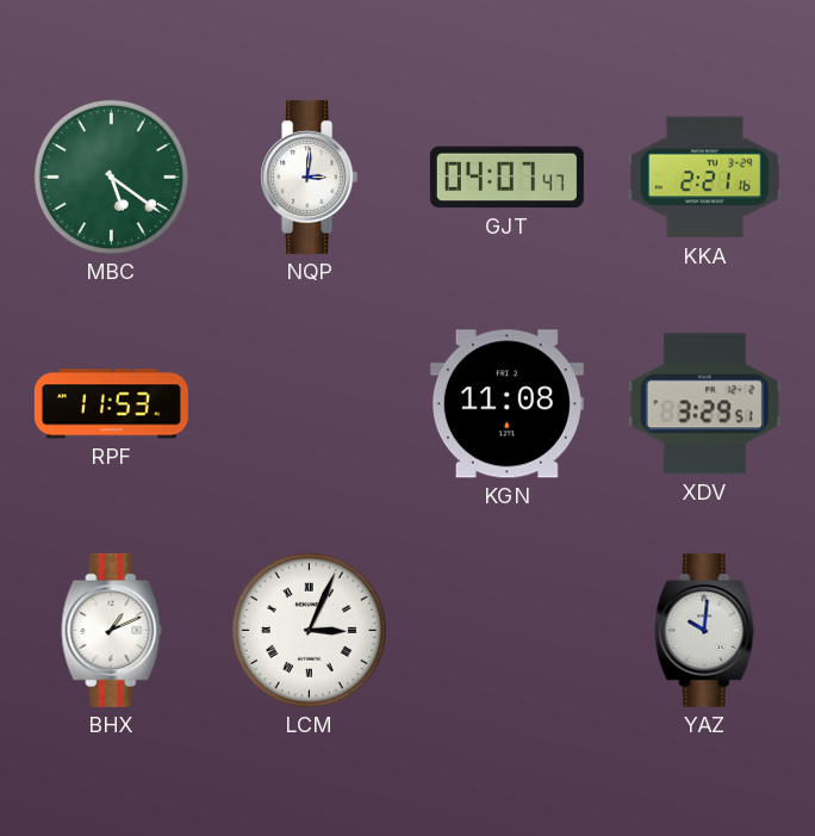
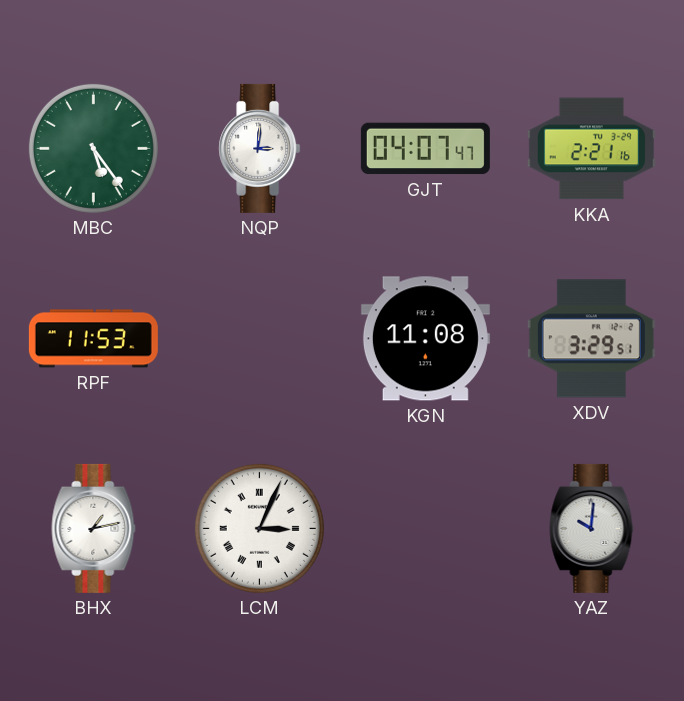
MBC: 5:21 -> 5:24 (93, 148)
BHX: 1:11 -> 1:13 (94, 528)
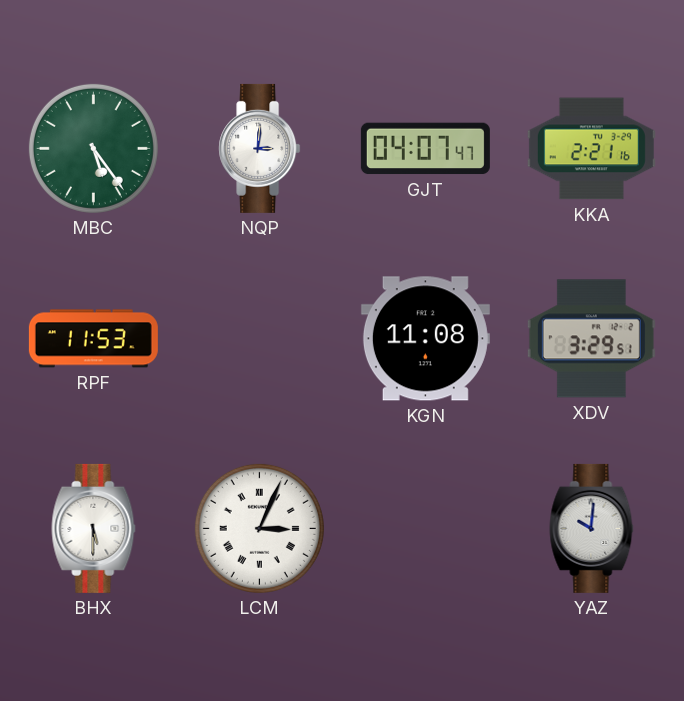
BHX: 1:13 -> 5:30 (94, 528)
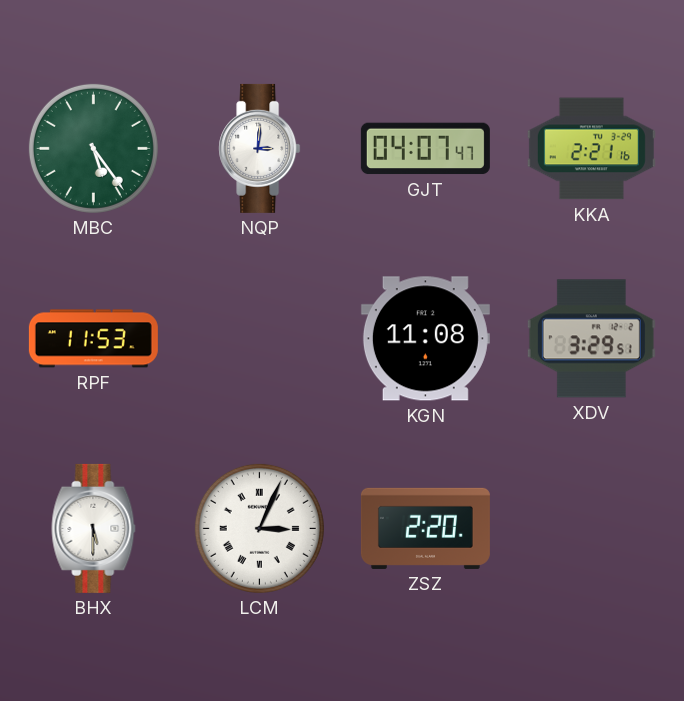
ZSZ: none -> 2:20 (425, 528)
YAZ: 10:01 -> none (592, 528)
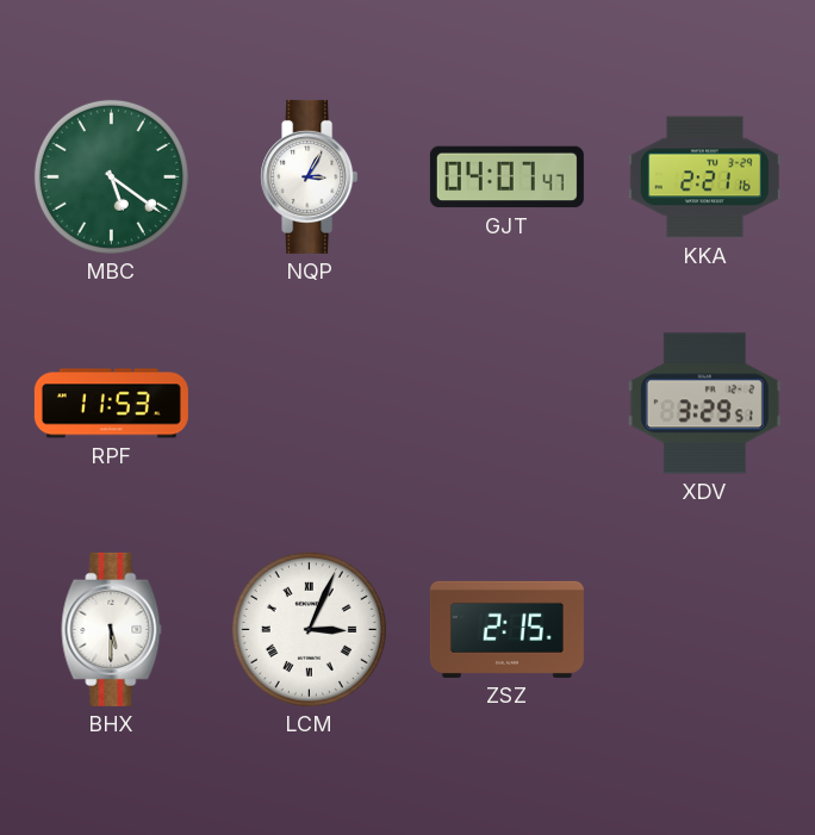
MBC: 5:24 -> 5:21 (111, 176)
NQP: 3:01 -> 3:05 (310, 176)
KGN: 11:08 -> none (425, 339)
ZSZ: 2:20 -> 2:15 (506, 629)
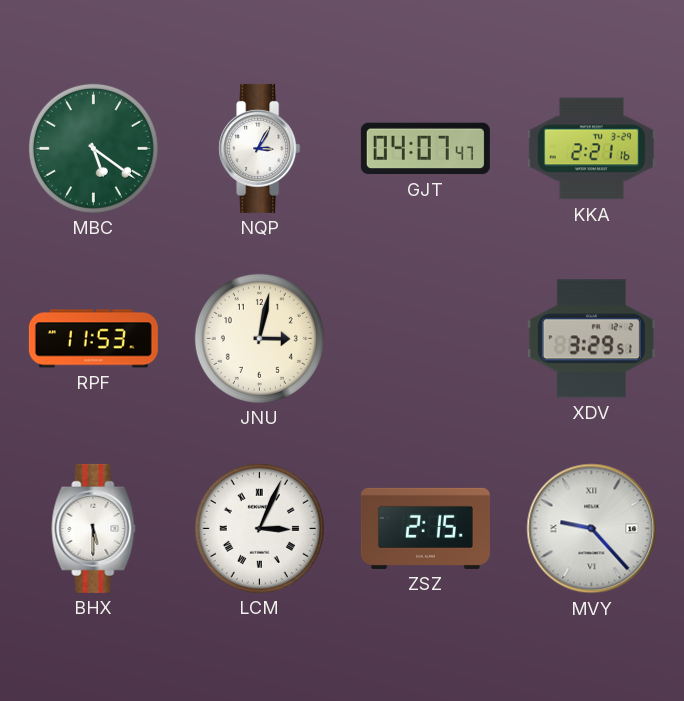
JNU: none -> 3:02 (259, 338)
MVY: none -> 9:23 (592, 529)
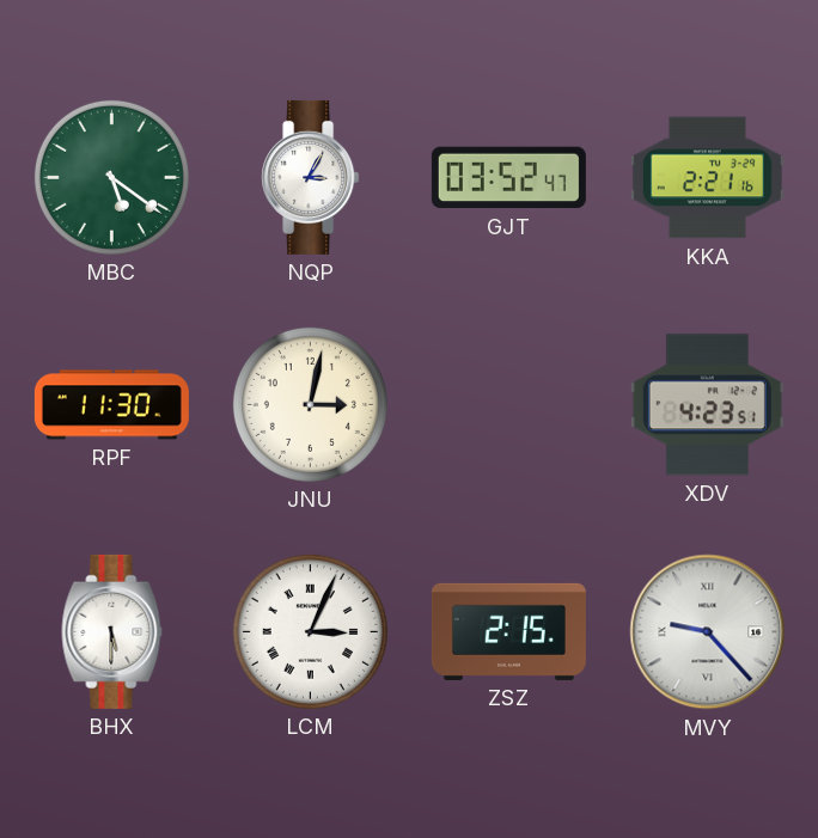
GJT: 04:07 -> 03:52 (508, 178)
RPF: 11:53 -> 11:30 (111, 405)
XDV: 3:29 -> 4:23 (707, 405)
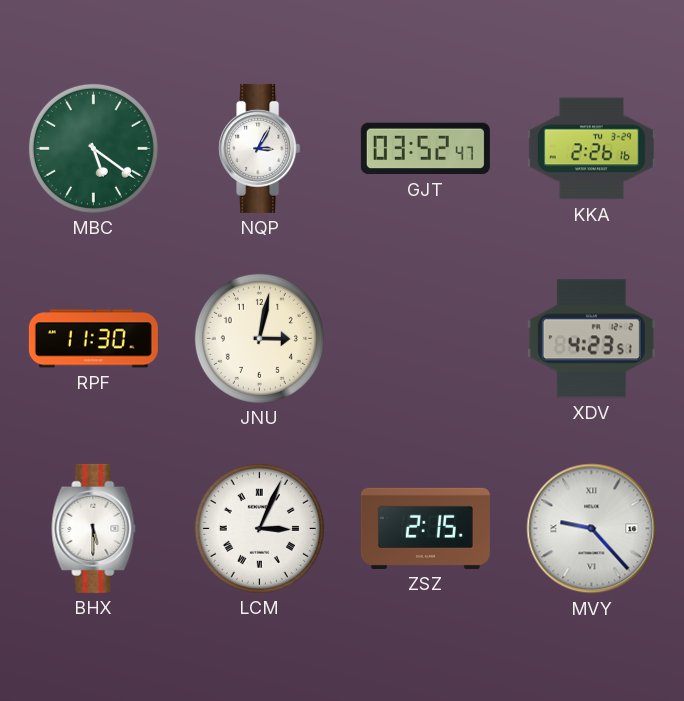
KKA: 2:21 -> 2:26 (591, 149)
